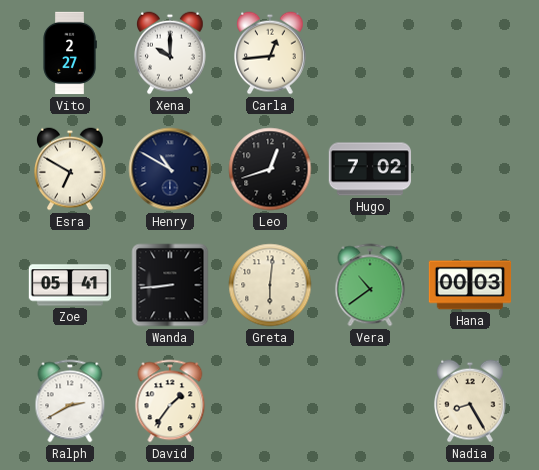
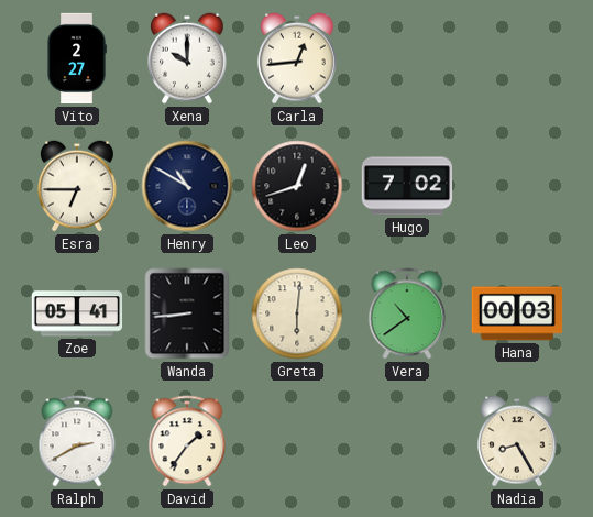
Esra: 6:50 -> 6:45 (78, 186)
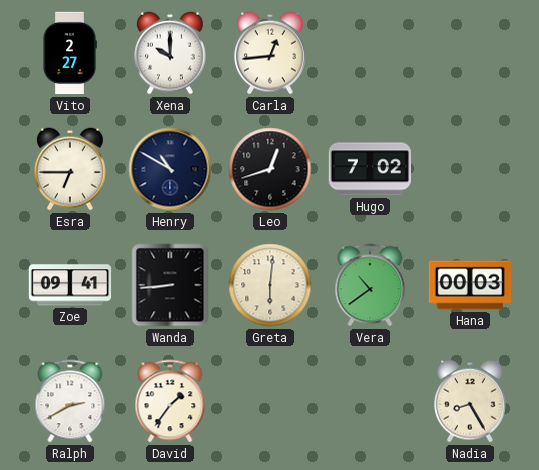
Zoe: 05:41 -> 09:41 (70, 285)
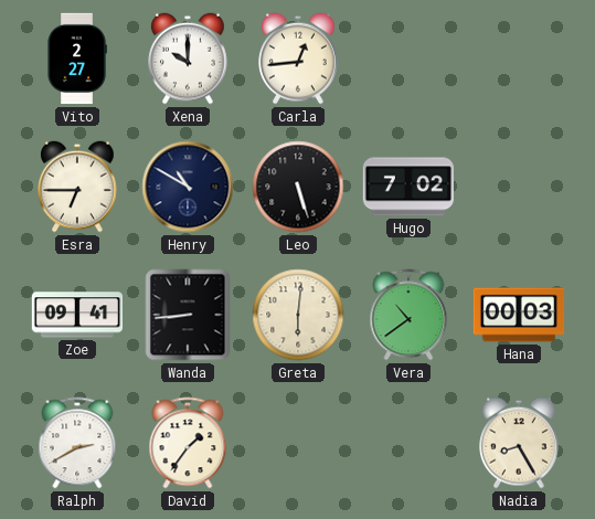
Leo: 12:42 -> 5:27 (298, 187)
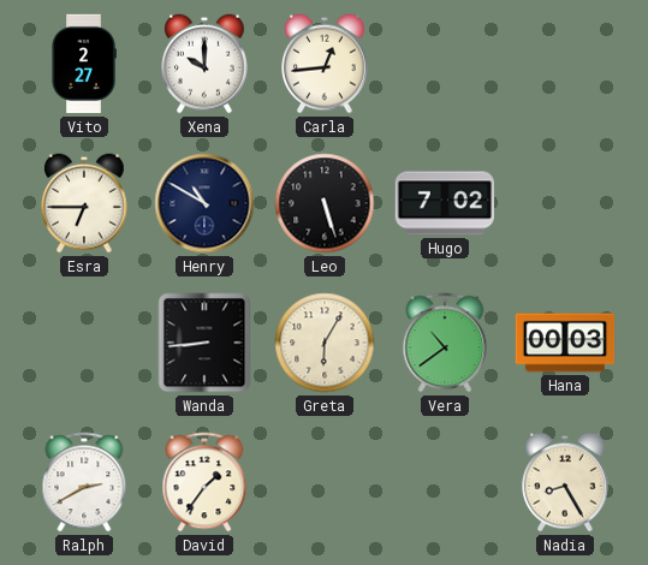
Zoe: 09:41 -> none (77, 315)
Greta: 6:01 -> 6:05 (325, 343)
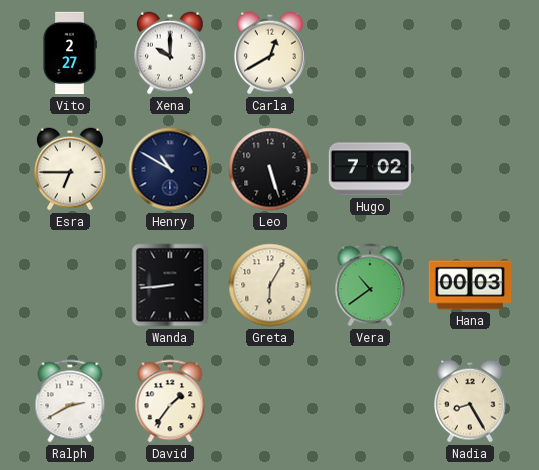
Carla: 12:44 -> 12:40 (271, 53)
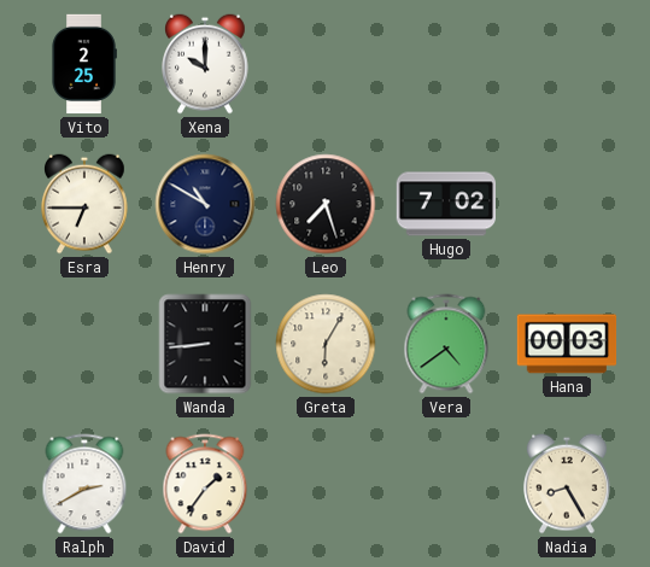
Vito: 2:27 -> 2:25 (84, 64)
Carla: 12:40 -> none (271, 53)
Leo: 5:27 -> 7:27 (326, 204)
Vera: 10:39 -> 4:39 (446, 344)
